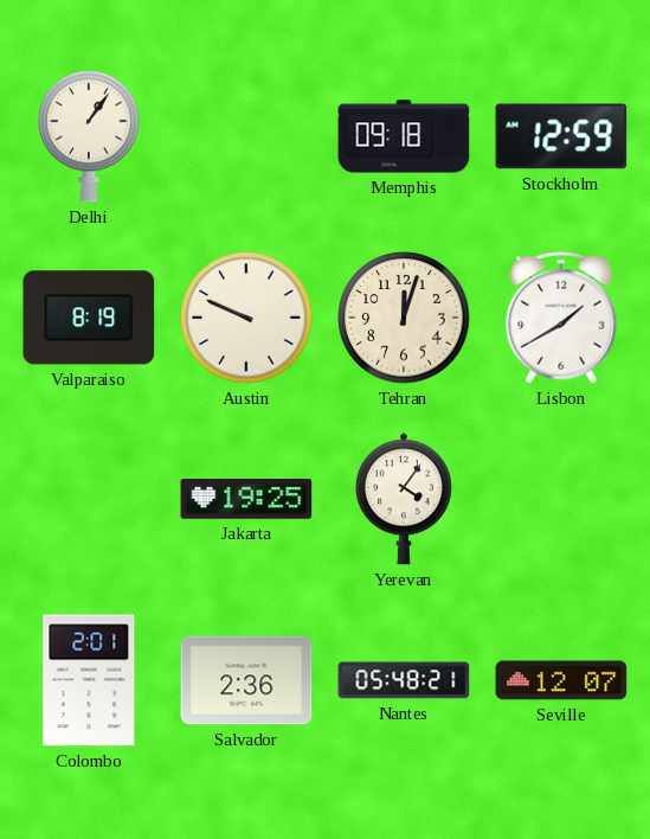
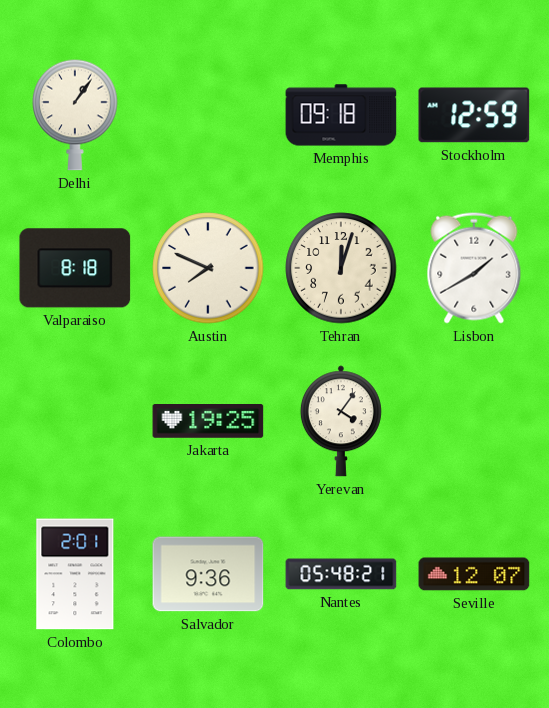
Valparaiso: 8:19 -> 8:18 (75, 268)
Austin: 9:49 -> 7:49 (208, 268)
Salvador: 2:36 -> 9:36 (208, 574)
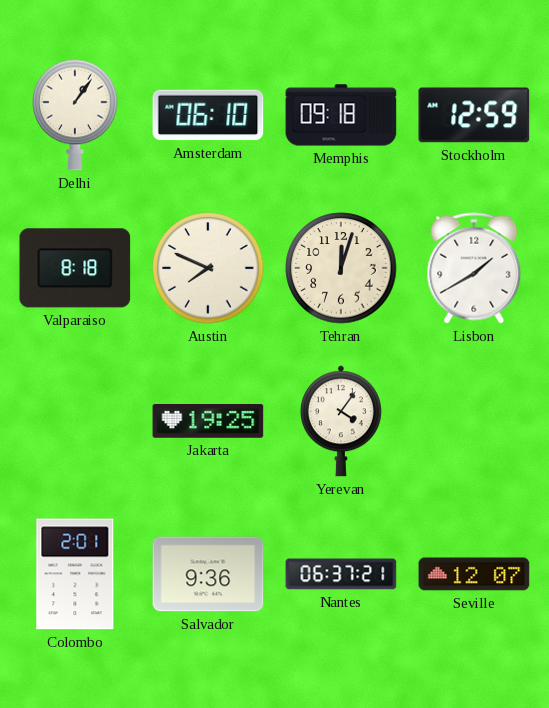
Amsterdam: none -> 06:10 (208, 115)
Nantes: 05:48 -> 06:37 (341, 574)
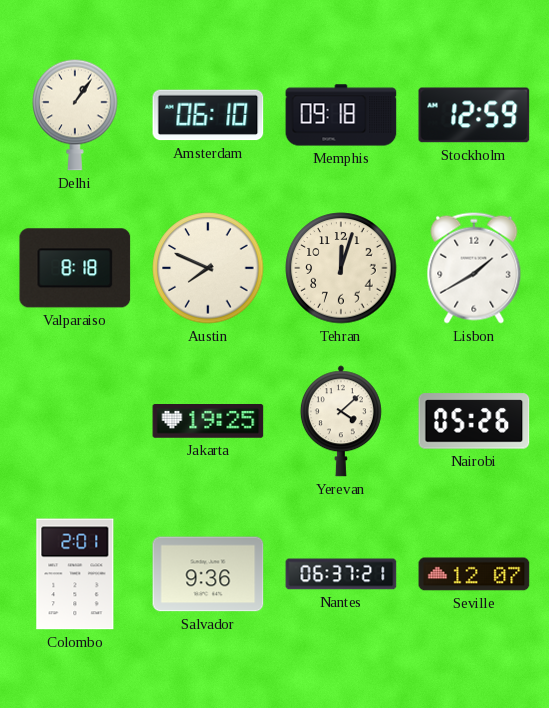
Yerevan: 4:06 -> 4:08 (341, 421)
Nairobi: none -> 05:26 (474, 421)
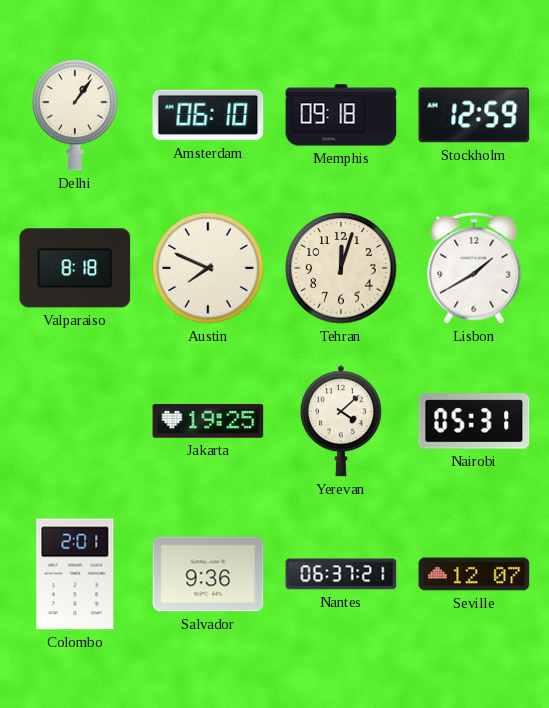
Nairobi: 05:26 -> 05:31 (474, 421)
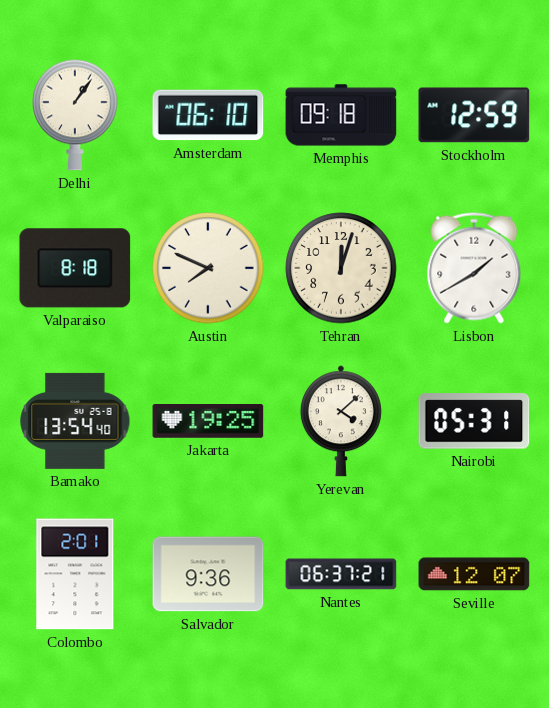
Bamako: none -> 13:54 (75, 421)
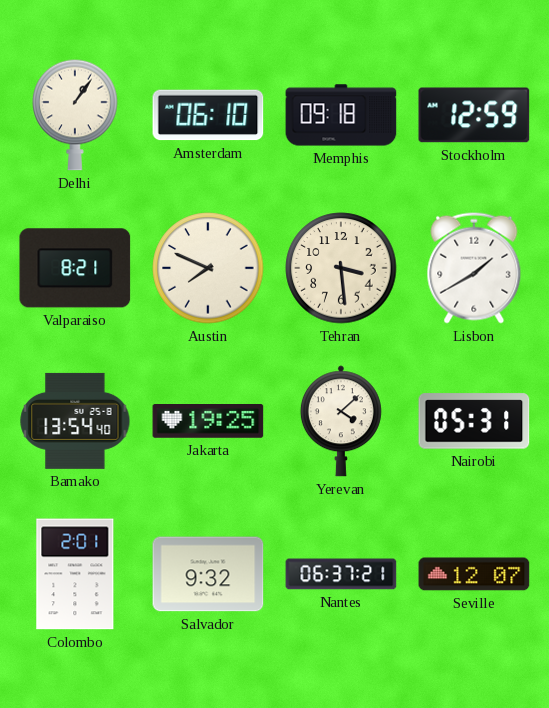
Valparaiso: 8:18 -> 8:21 (75, 268)
Tehran: 12:03 -> 3:29 (341, 268)
Salvador: 9:36 -> 9:32 (208, 574)
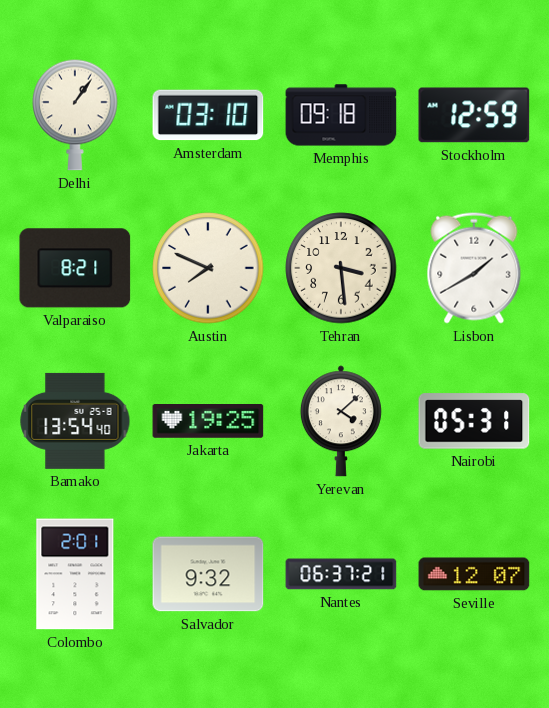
Amsterdam: 06:10 -> 03:10 (208, 115)
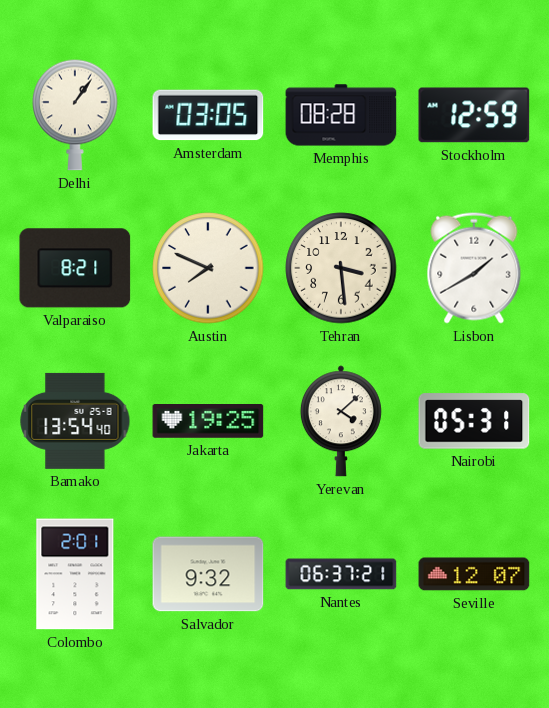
Amsterdam: 03:10 -> 03:05 (208, 115)
Memphis: 09:18 -> 08:28 (341, 115)
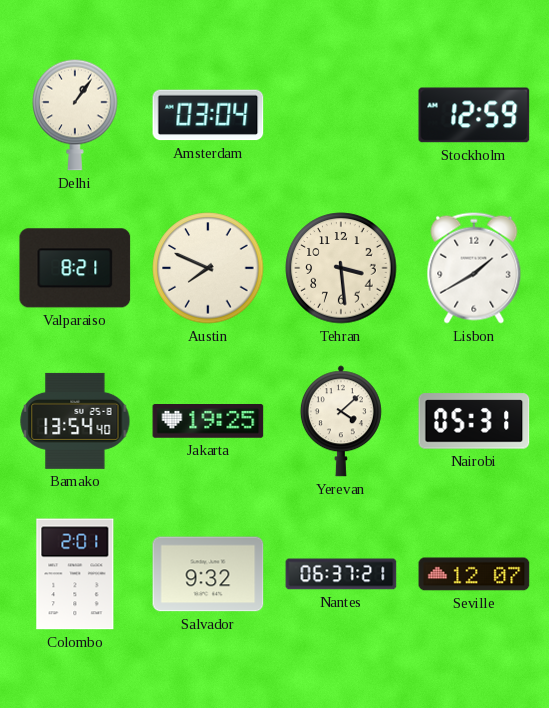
Amsterdam: 03:05 -> 03:04 (208, 115)
Memphis: 08:28 -> none (341, 115)
